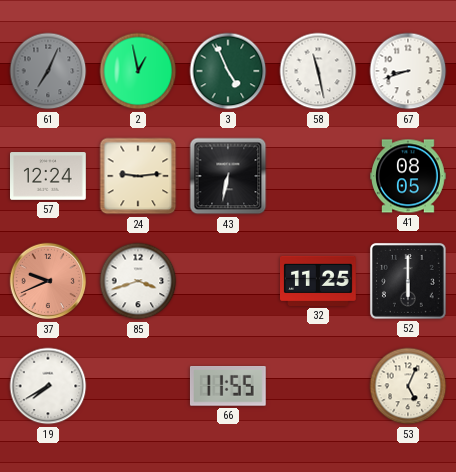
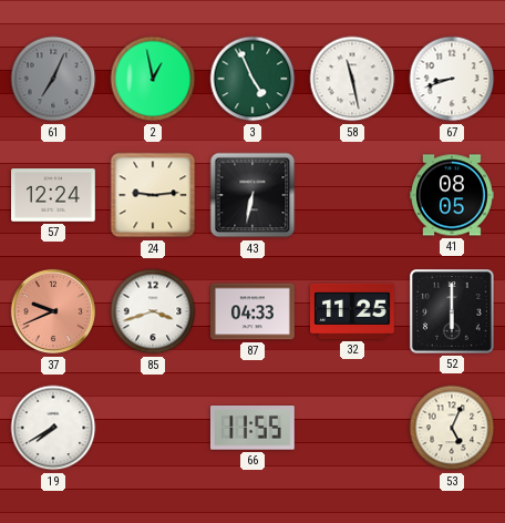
87: none -> 04:33 (252, 311)
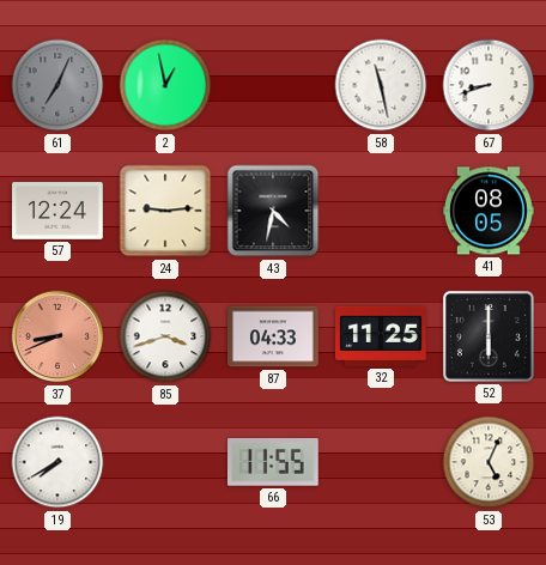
3: 4:56 -> none (252, 79)
43: 6:32 -> 4:32 (273, 211)
37: 9:41 -> 8:41 (57, 336)
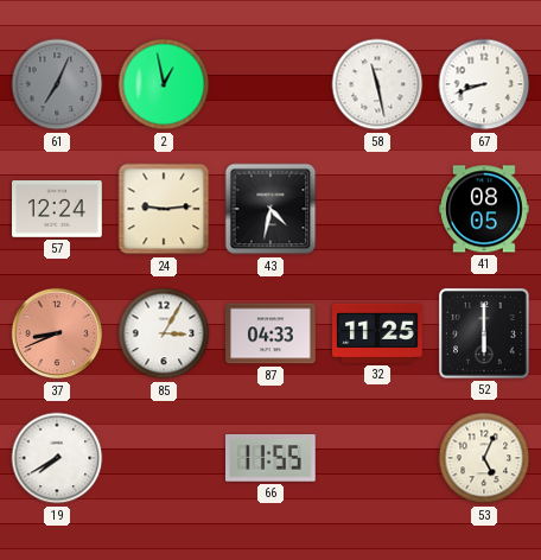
85: 3:42 -> 3:05 (164, 333)
